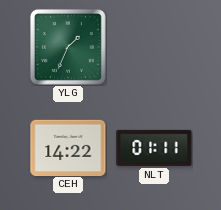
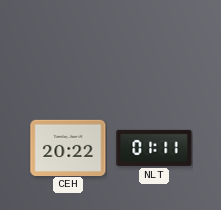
YLG: 1:34 -> none (68, 47)
CEH: 14:22 -> 20:22 (68, 147)
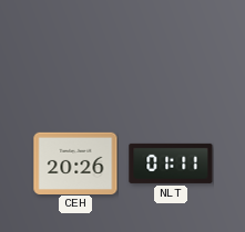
CEH: 20:22 -> 20:26 (75, 162)
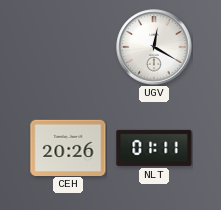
UGV: none -> 12:20 (154, 47)
